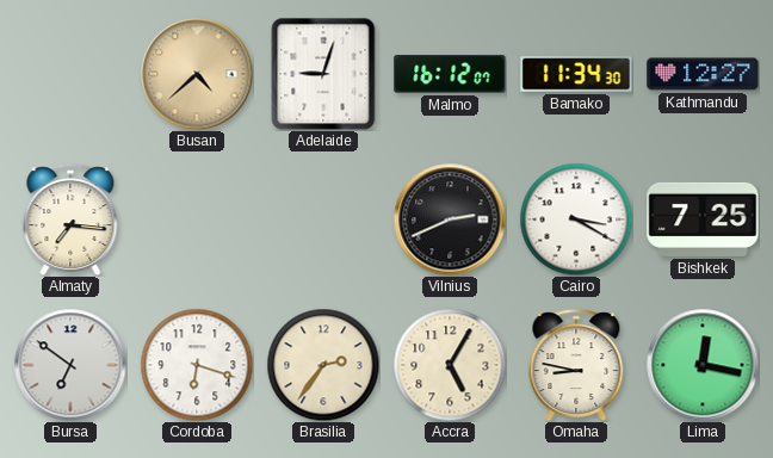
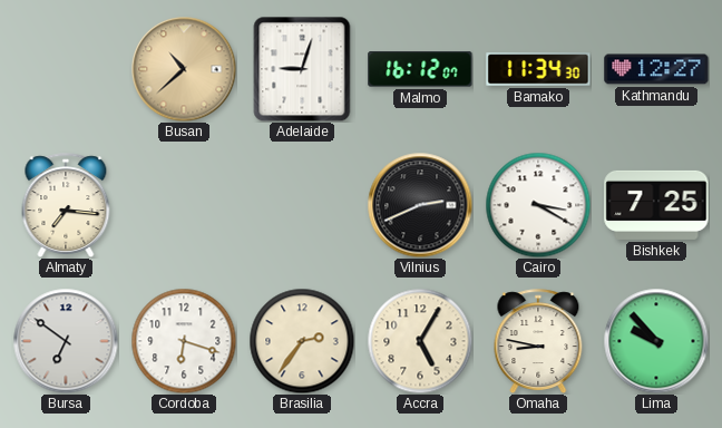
Busan: 4:38 -> 10:38 (184, 69)
Lima: 12:17 -> 9:53 (656, 341)
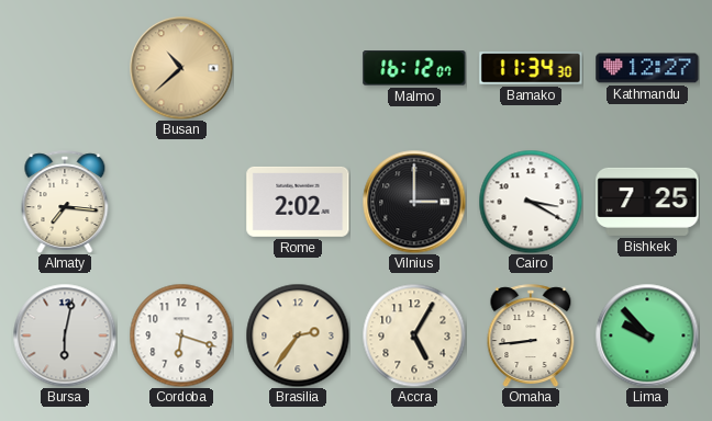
Adelaide: 9:03 -> none (302, 69)
Rome: none -> 2:02 (298, 202)
Vilnius: 2:41 -> 3:00 (414, 202)
Bursa: 6:51 -> 6:02 (65, 335)
Omaha: 8:47 -> 8:44 (531, 335)
